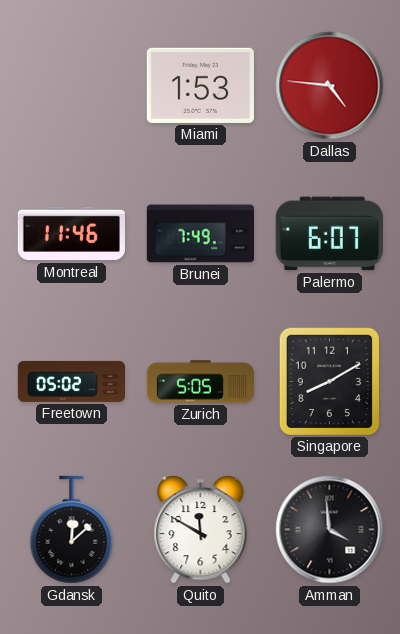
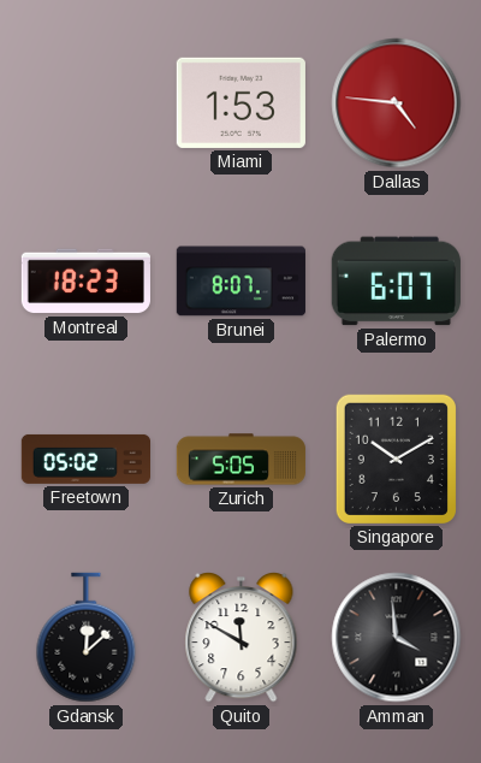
Montreal: 11:46 -> 18:23 (85, 282)
Brunei: 7:49 -> 8:07 (240, 282)
Singapore: 8:10 -> 10:10 (396, 459)
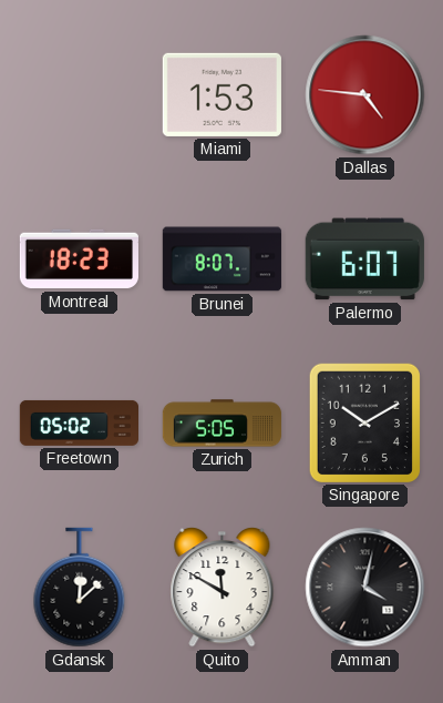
Amman: 3:59 -> 4:02 (365, 588)
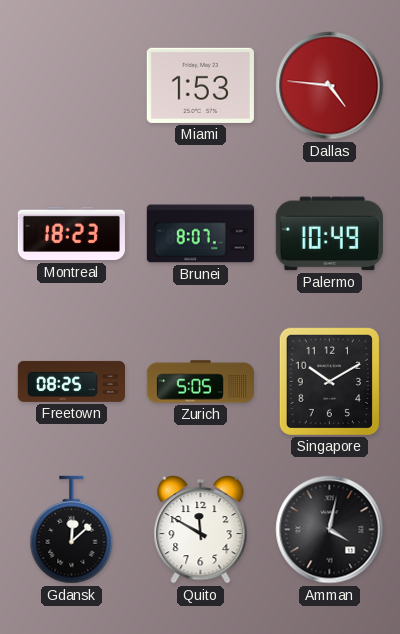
Palermo: 6:07 -> 10:49 (329, 234)
Freetown: 05:02 -> 08:25 (71, 381)
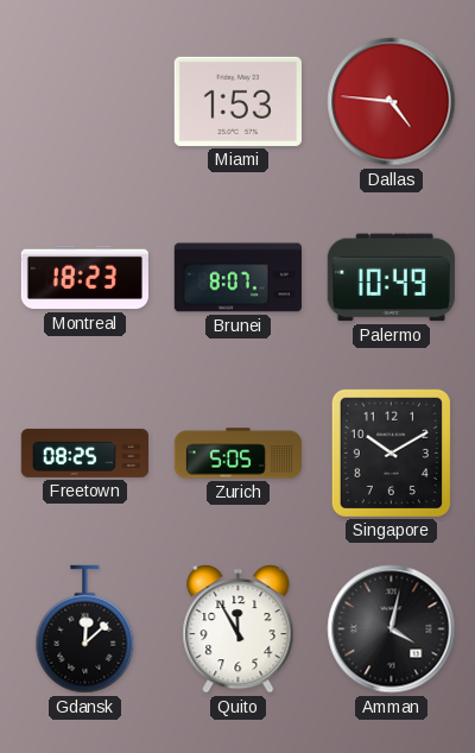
Quito: 11:50 -> 11:55 (239, 629)
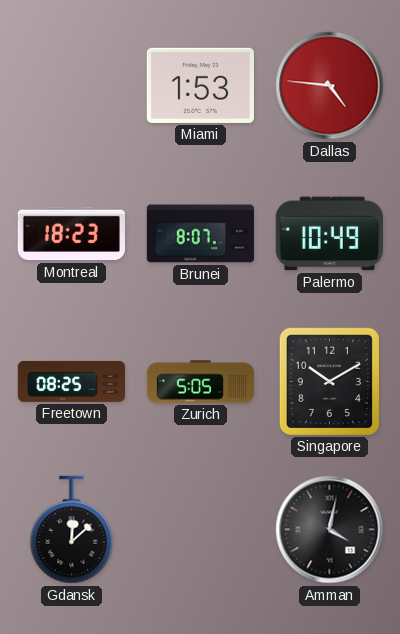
Quito: 11:55 -> none (239, 629)
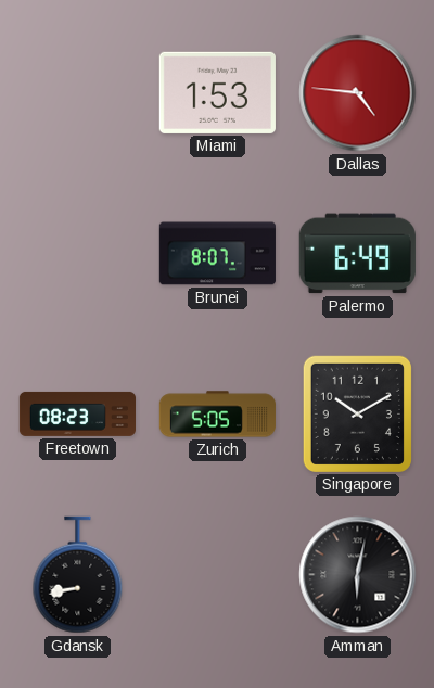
Montreal: 18:23 -> none (71, 234)
Palermo: 10:49 -> 6:49 (357, 254)
Freetown: 08:25 -> 08:23 (77, 413)
Gdansk: 12:08 -> 8:43 (78, 575)
Amman: 4:02 -> 6:02 (358, 575)
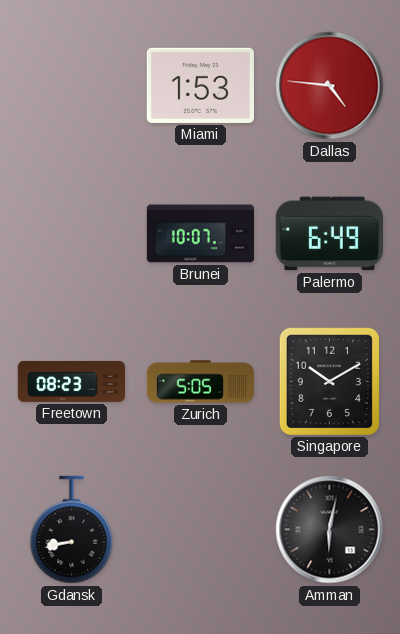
Brunei: 8:07 -> 10:07 (200, 234)
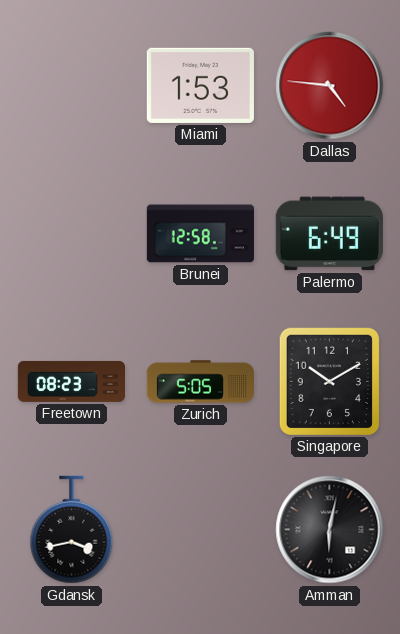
Brunei: 10:07 -> 12:58 (200, 234)
Gdansk: 8:43 -> 3:43 (72, 530)
